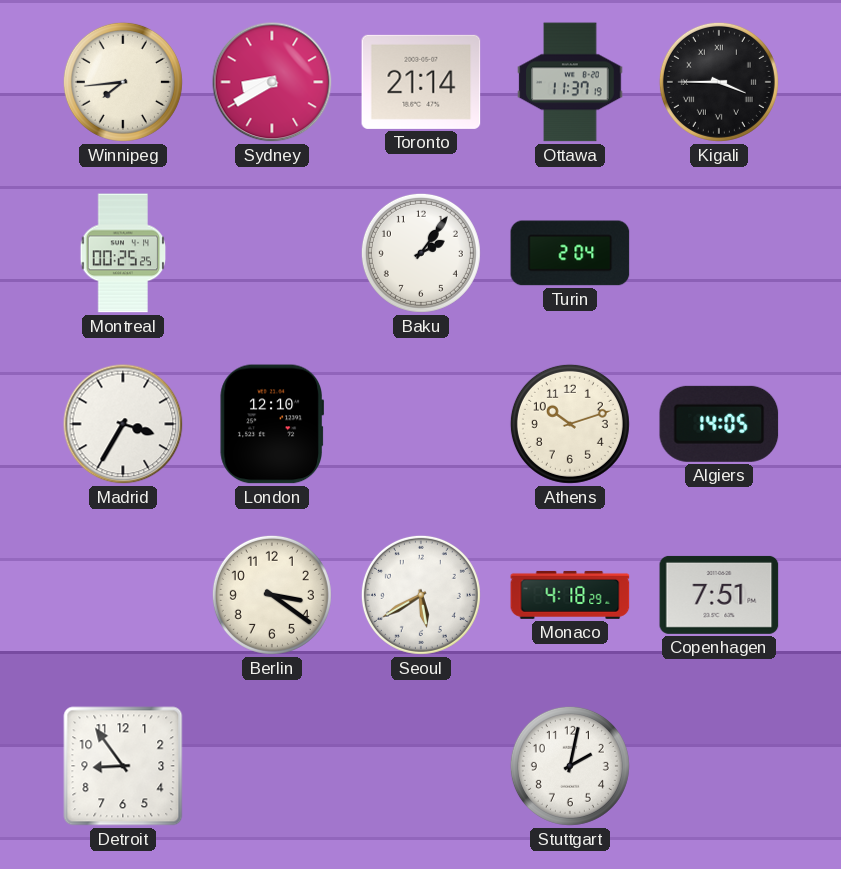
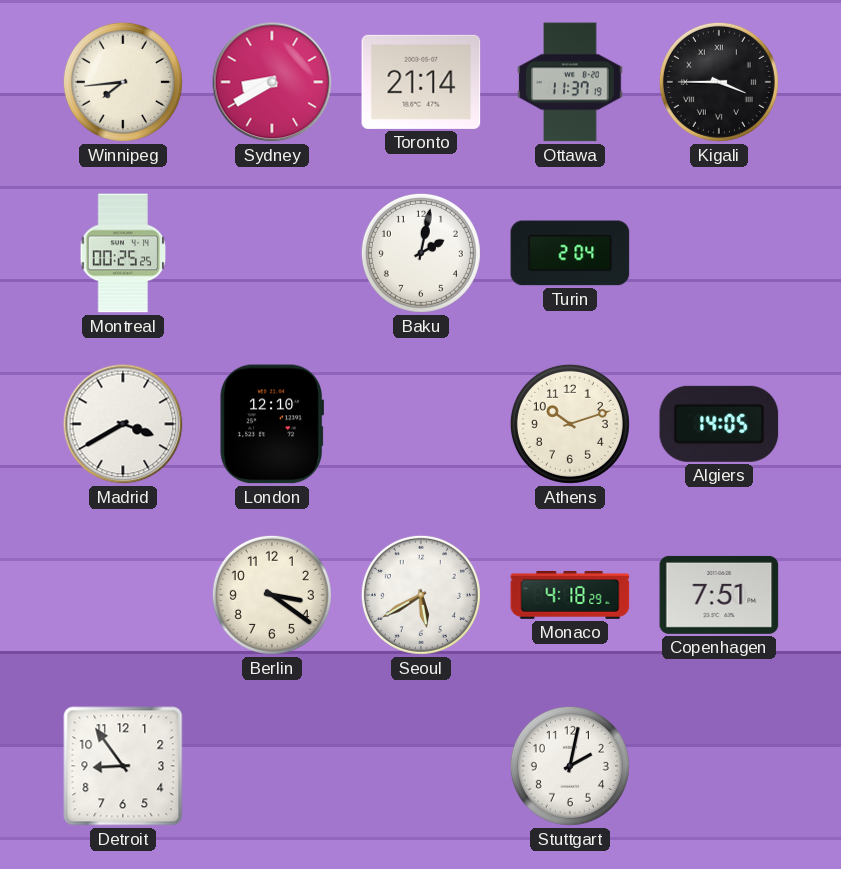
Baku: 2:06 -> 2:02 (421, 253)
Madrid: 3:35 -> 3:40 (123, 424)
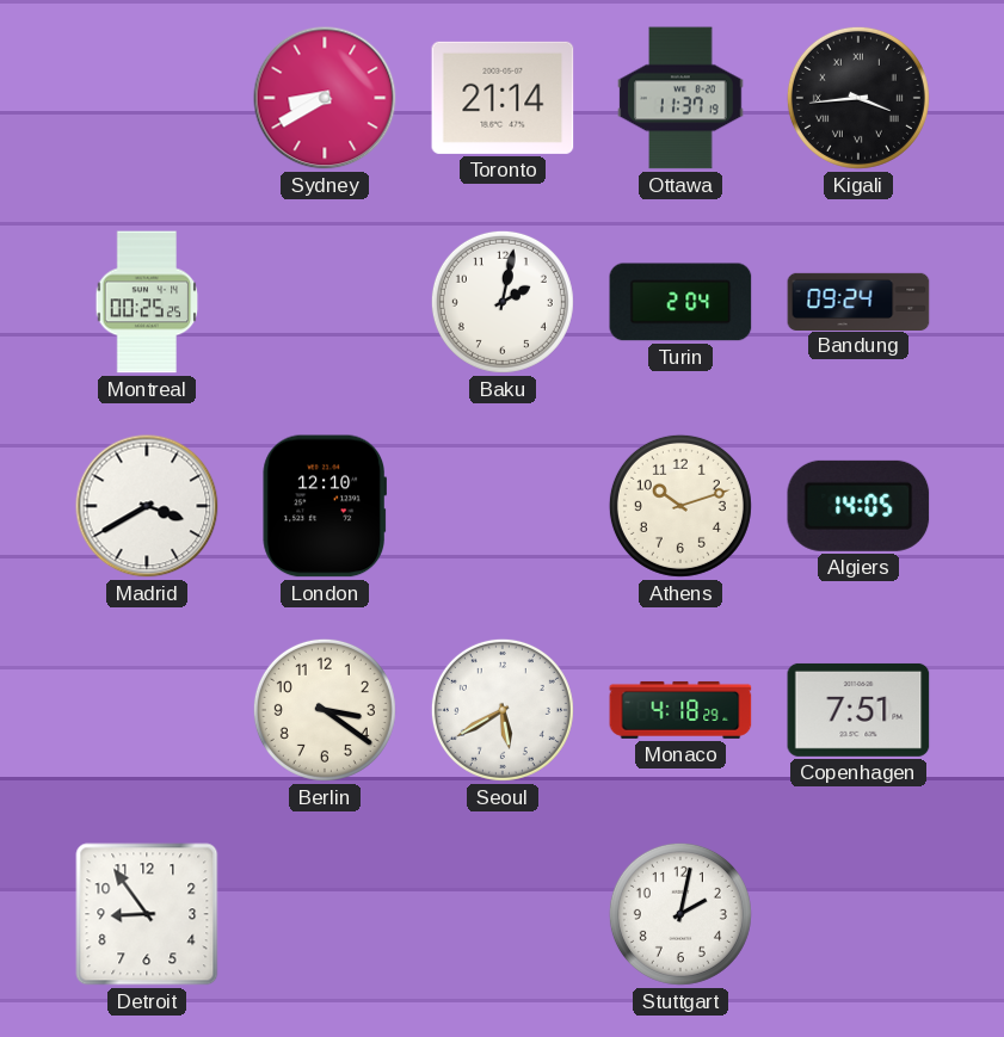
Winnipeg: 7:44 -> none (123, 82)
Kigali: 3:45 -> 3:44 (858, 98)
Bandung: none -> 09:24 (858, 301)
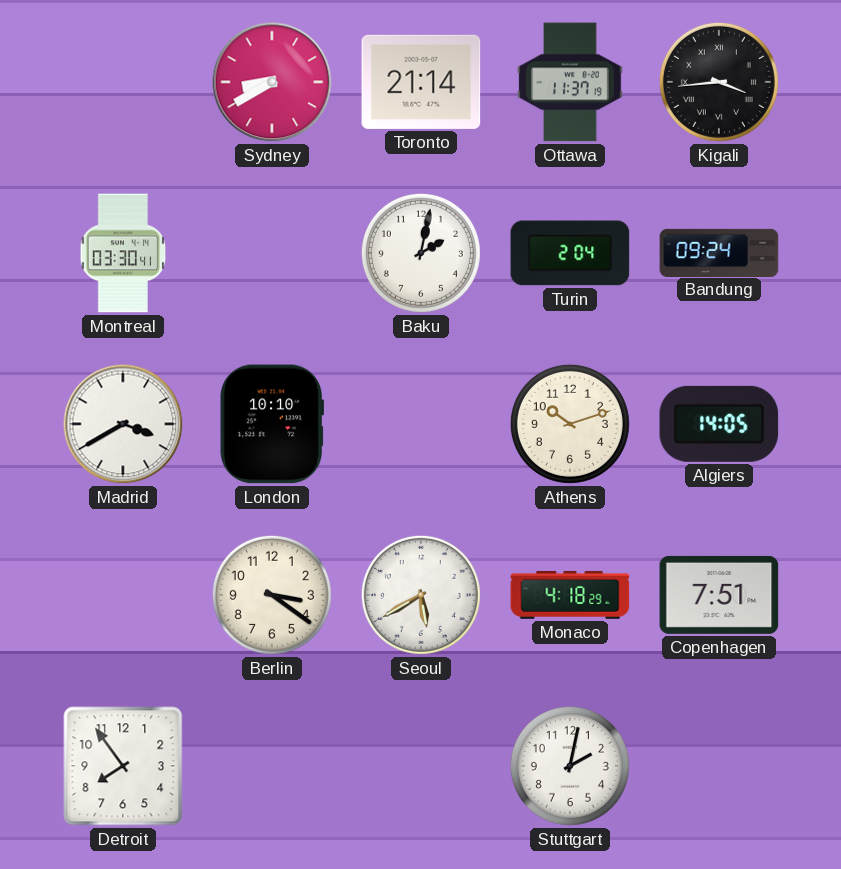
Montreal: 00:25 -> 03:30 (123, 253)
London: 12:10 -> 10:10 (271, 424)
Detroit: 8:54 -> 7:54 (123, 766)
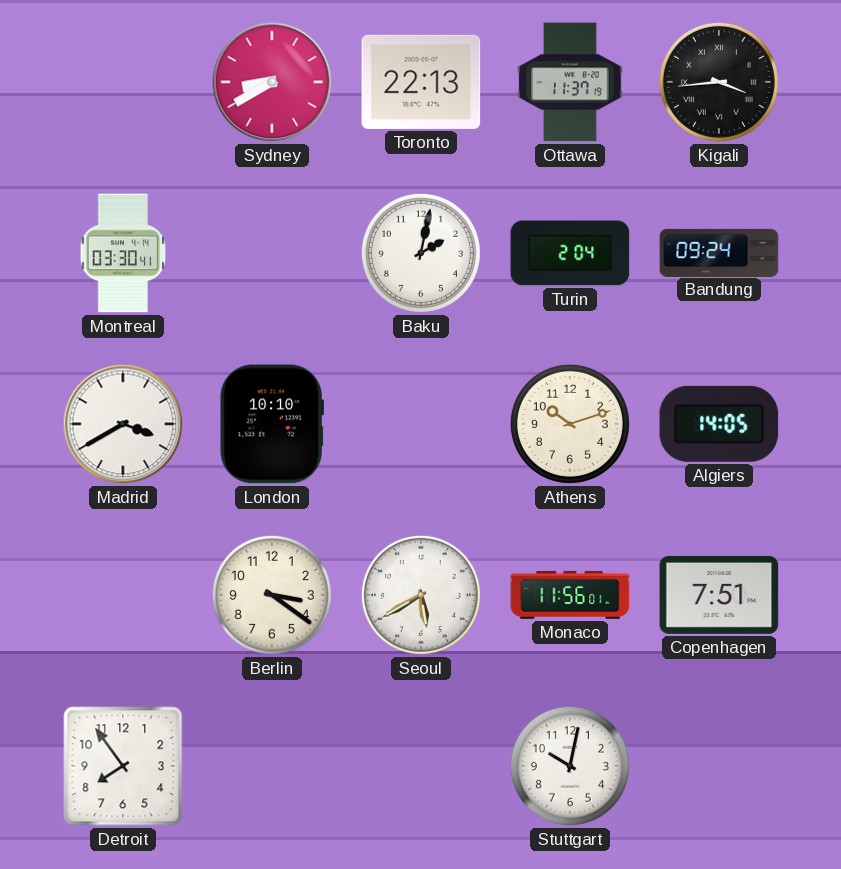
Toronto: 21:14 -> 22:13 (421, 82)
Monaco: 4:18 -> 11:56 (570, 595)
Stuttgart: 2:02 -> 10:02 (570, 766)
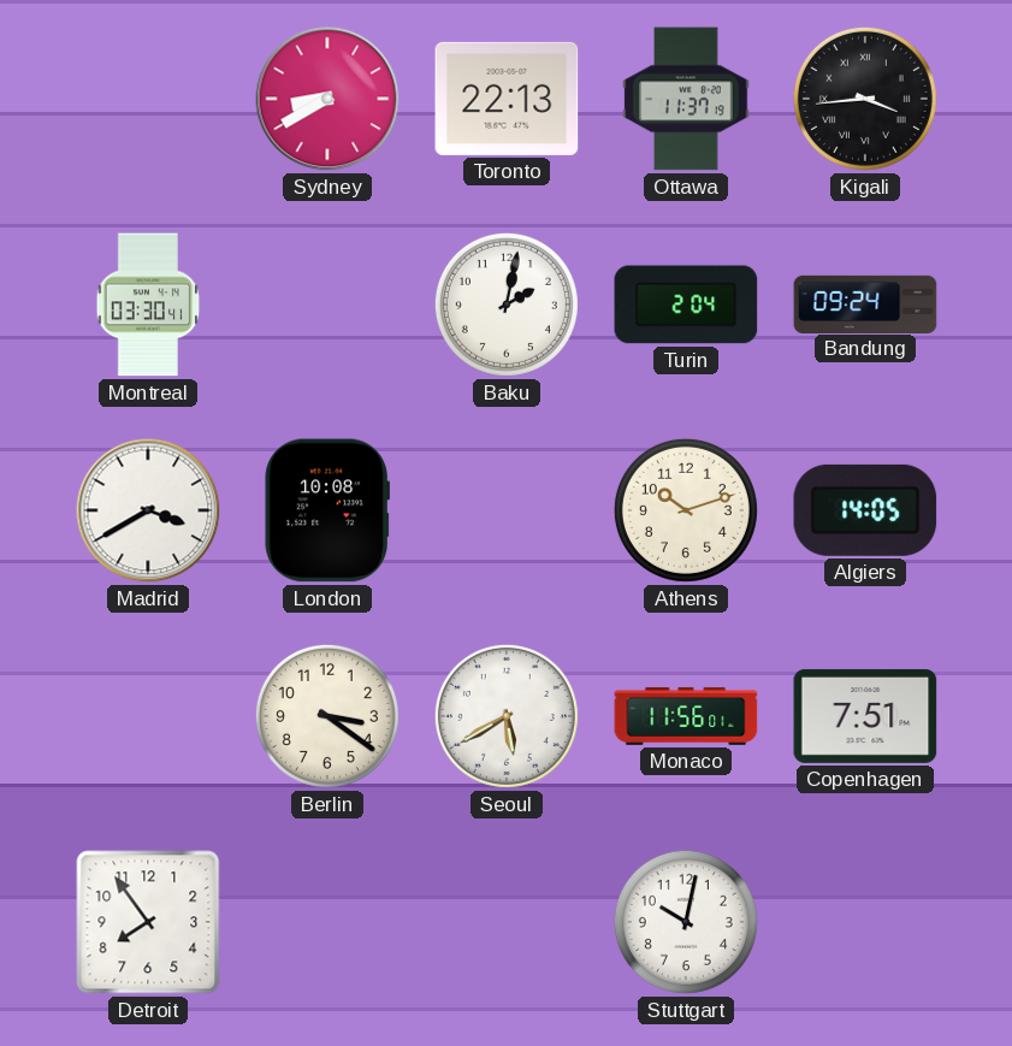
London: 10:10 -> 10:08 (326, 510)
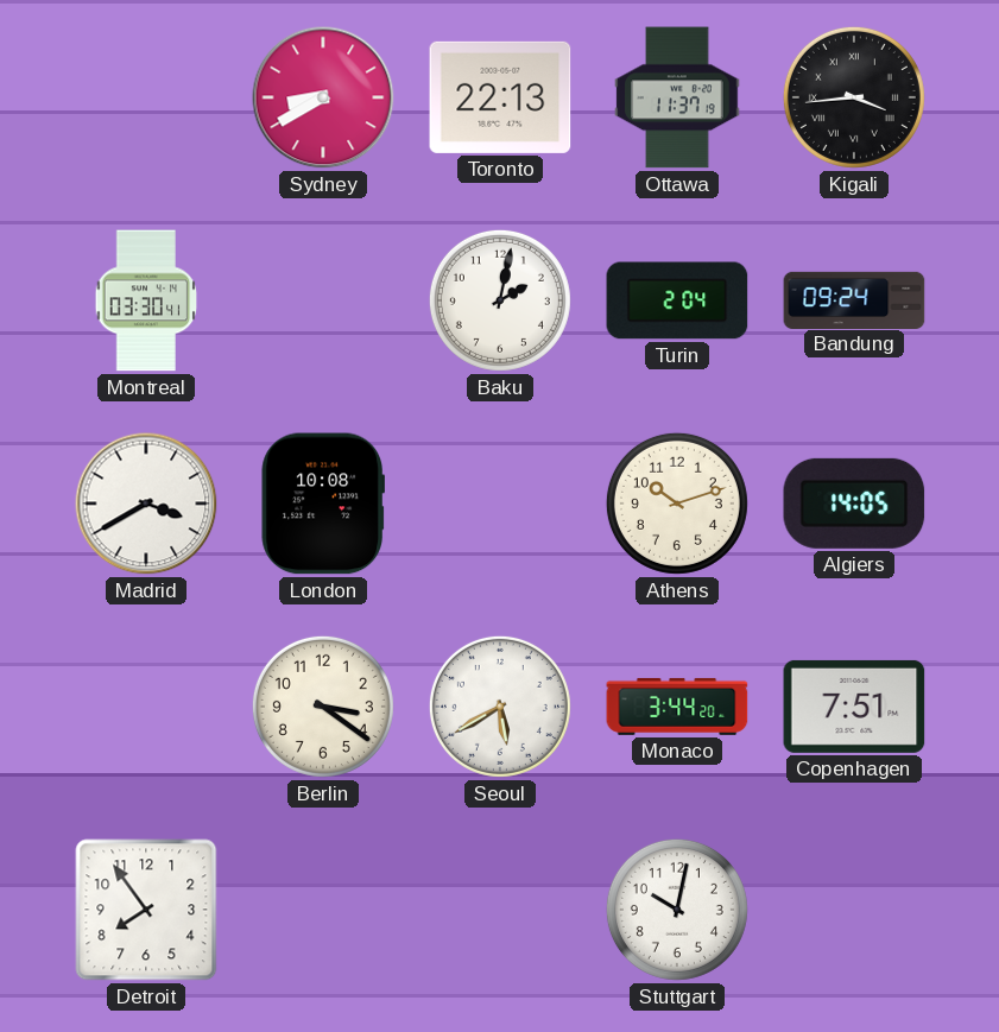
Monaco: 11:56 -> 3:44 (677, 707)
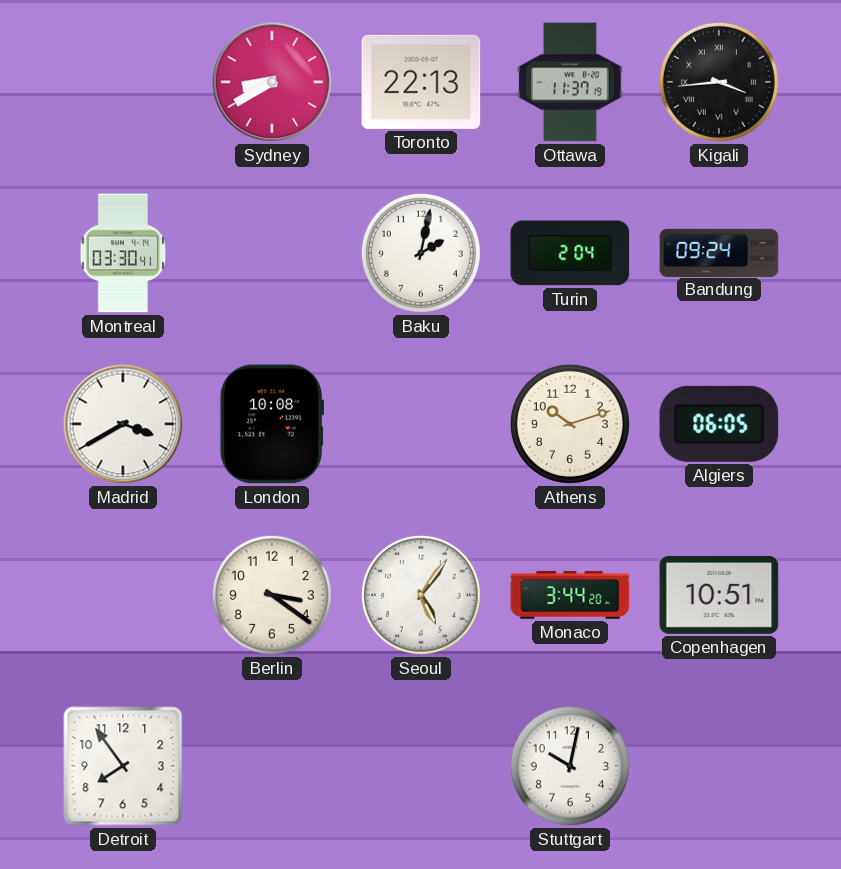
Algiers: 14:05 -> 06:05 (719, 424)
Seoul: 5:40 -> 5:06 (421, 595)
Copenhagen: 7:51 -> 10:51 (719, 595)
